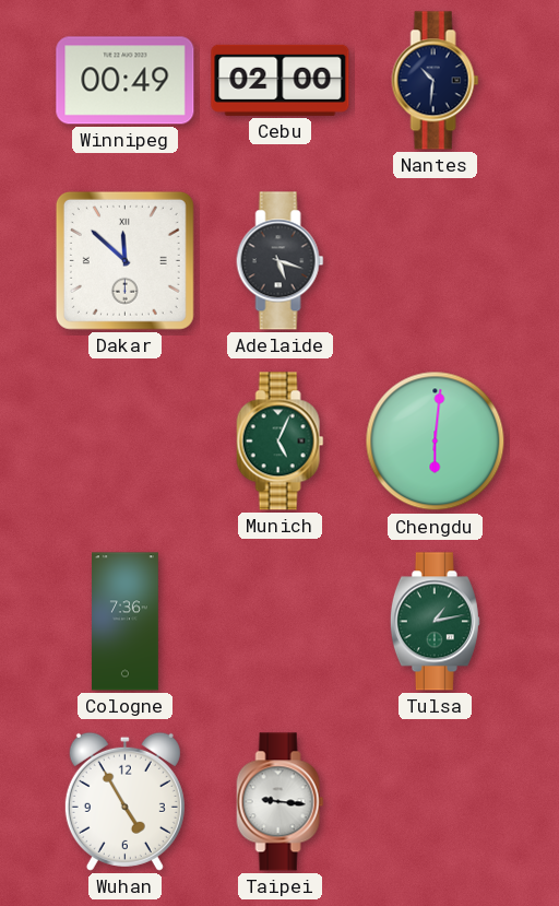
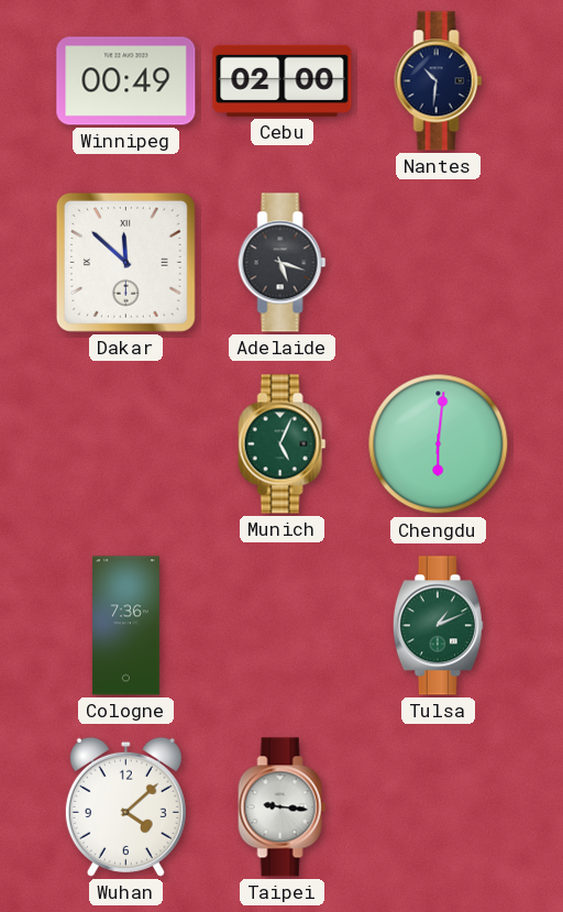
Tulsa: 1:13 -> 1:11 (438, 626)
Wuhan: 4:55 -> 4:08 (125, 806)
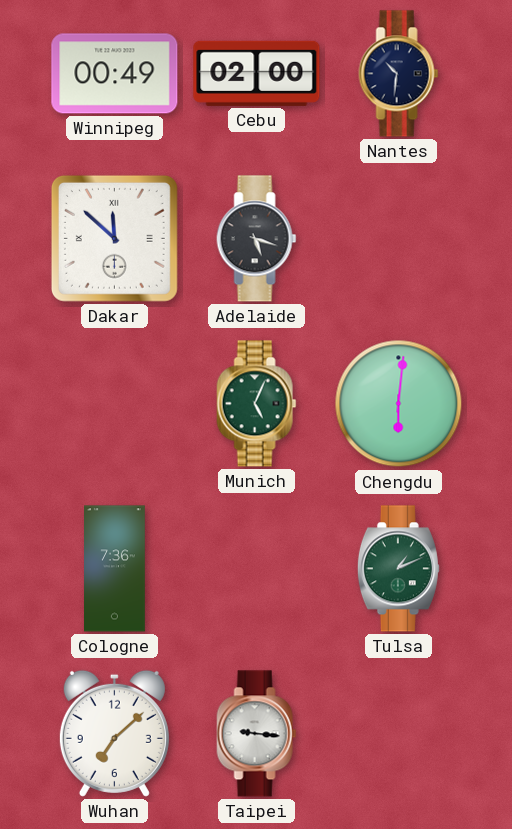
Wuhan: 4:08 -> 7:08 (114, 733)
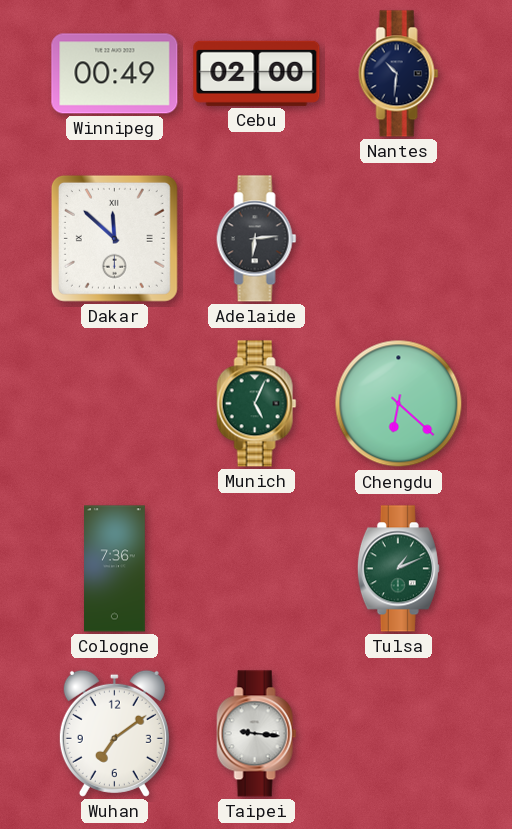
Adelaide: 5:18 -> 6:14 (257, 239)
Chengdu: 6:01 -> 6:22 (399, 404)
Wuhan: 7:08 -> 7:09 (114, 733)
